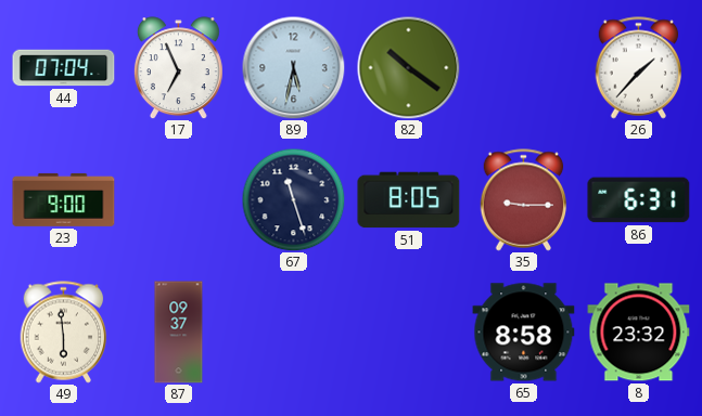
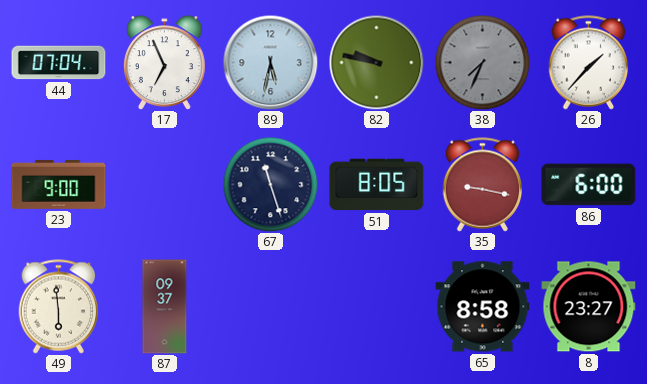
82: 10:21 -> 9:47 (376, 62)
38: none -> 7:34 (482, 62)
35: 9:15 -> 9:17 (483, 185)
86: 6:31 -> 6:00 (589, 185)
8: 23:32 -> 23:27 (589, 307)
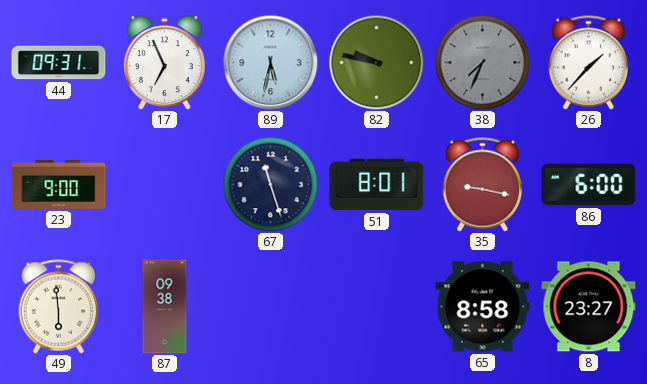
44: 07:04 -> 09:31 (59, 63)
51: 8:05 -> 8:01 (377, 185)
87: 09:37 -> 09:38 (165, 307)
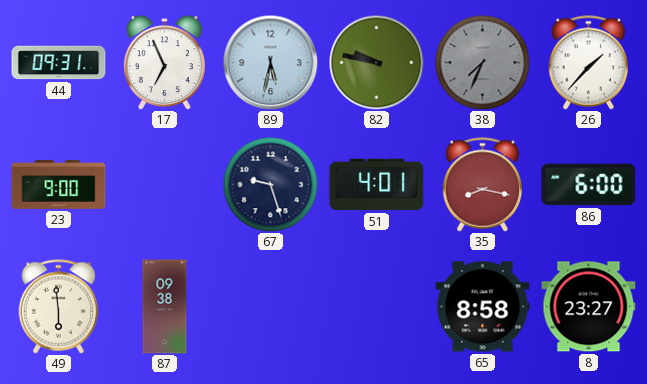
67: 11:27 -> 9:27 (270, 184)
51: 8:01 -> 4:01 (377, 185)
35: 9:17 -> 8:17 (483, 185)
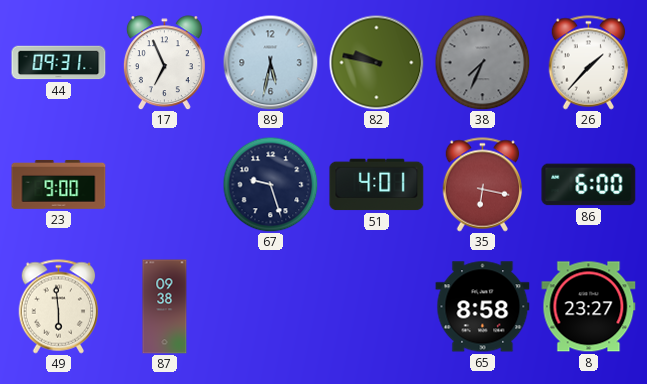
35: 8:17 -> 6:17 (483, 185)
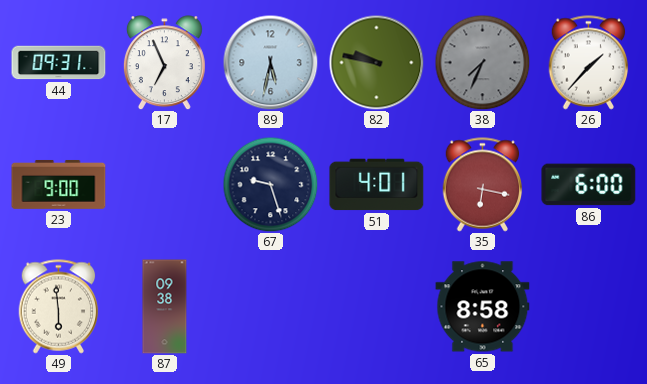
8: 23:27 -> none (589, 307)
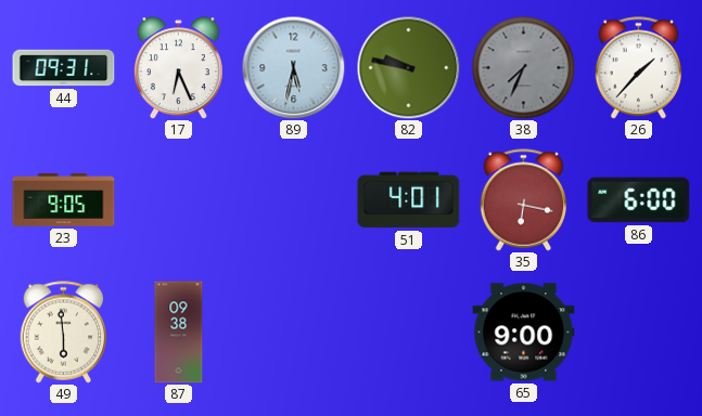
17: 6:56 -> 6:26 (178, 68)
23: 9:00 -> 9:05 (64, 199)
67: 9:27 -> none (270, 184)
65: 8:58 -> 9:00 (524, 333)
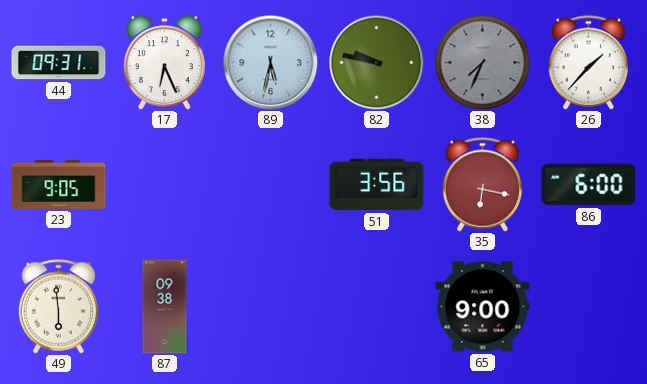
51: 4:01 -> 3:56 (377, 185)
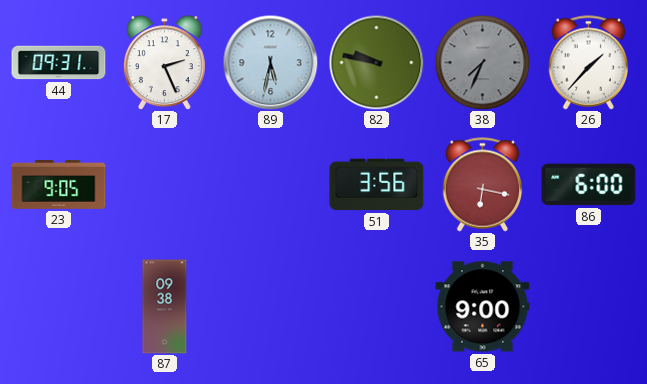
17: 6:26 -> 2:26 (164, 63)
49: 5:59 -> none (59, 307)
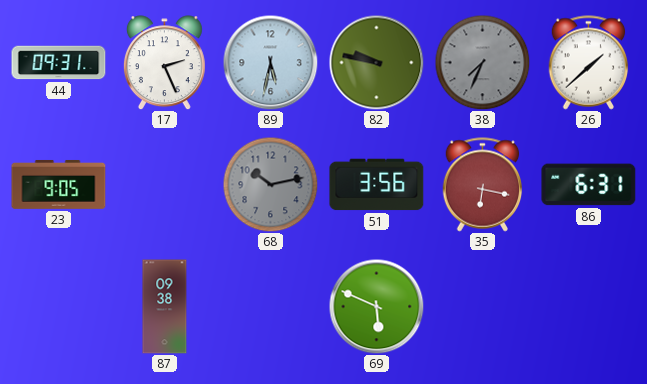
26: 1:37 -> 1:38 (589, 63)
68: none -> 10:13 (270, 184)
86: 6:00 -> 6:31 (589, 185)
69: none -> 5:49 (376, 306)
65: 9:00 -> none (483, 307)
